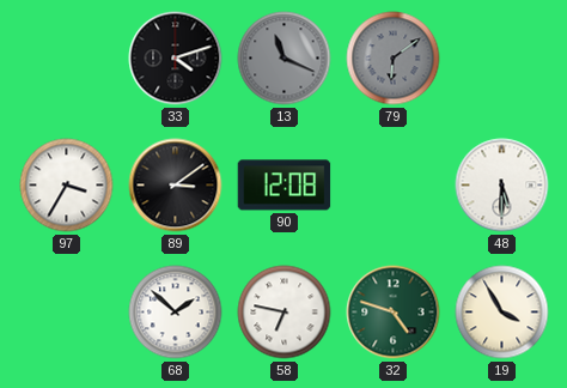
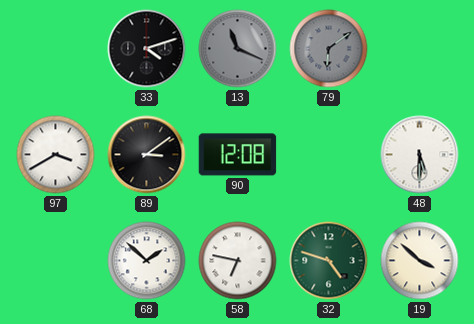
97: 3:35 -> 3:40 (56, 155)
19: 3:55 -> 3:52 (420, 261)
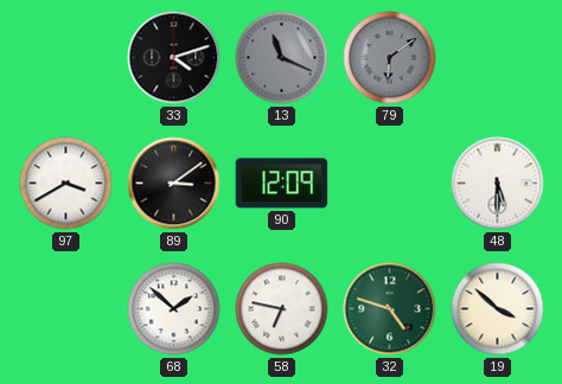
90: 12:08 -> 12:09 (282, 184)
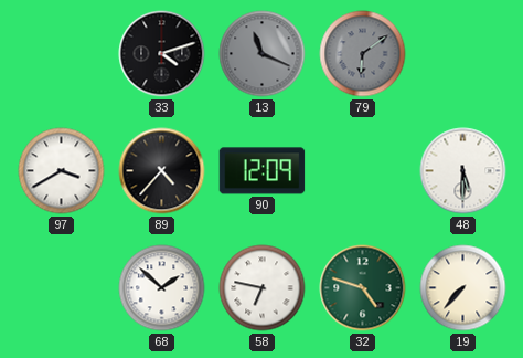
89: 3:09 -> 4:37 (162, 171)
19: 3:52 -> 7:37 (463, 288)
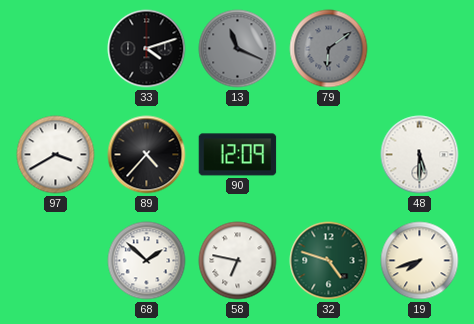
19: 7:37 -> 7:42 (420, 261)
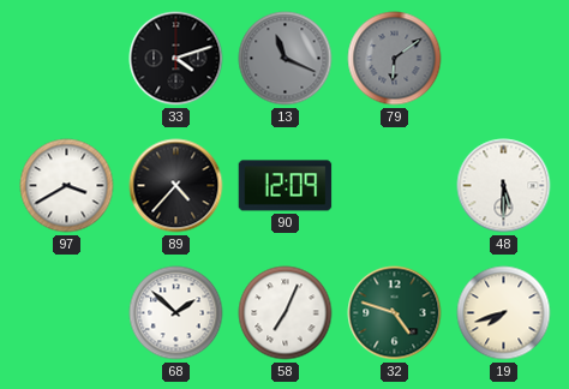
58: 6:47 -> 7:04 (286, 313)
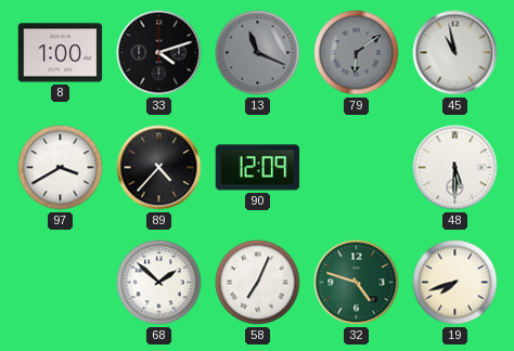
8: none -> 1:00 (61, 53)
45: none -> 10:58 (455, 53)
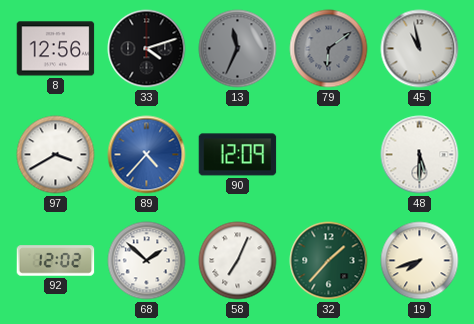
8: 1:00 -> 12:56 (56, 49)
13: 11:19 -> 11:34 (238, 49)
89 dial: black -> blue (147, 155)
92: none -> 12:02 (56, 261)
32: 4:48 -> 1:37 (329, 261)
